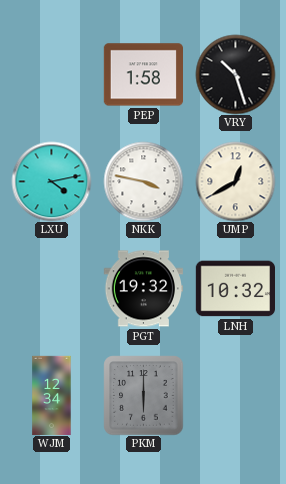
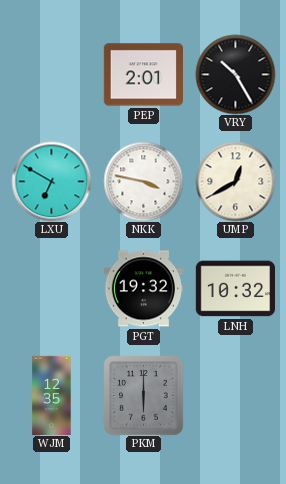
PEP: 1:58 -> 2:01 (143, 75)
VRY: 10:27 -> 10:25 (235, 74)
LXU: 4:13 -> 6:50 (51, 181)
WJM: 12:34 -> 12:35 (52, 395)
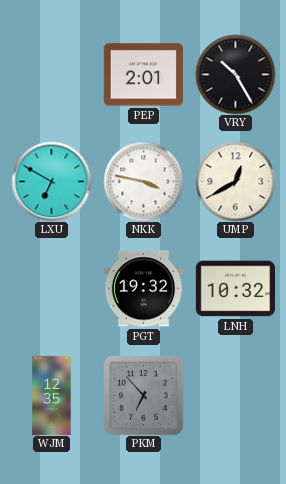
PKM: 6:00 -> 6:53 (143, 395)
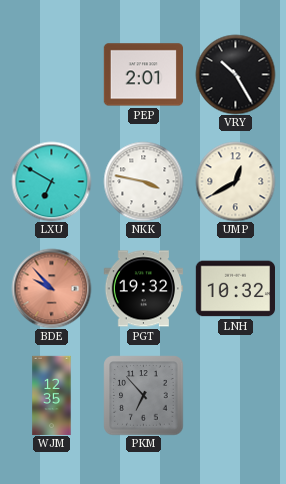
BDE: none -> 9:53 (51, 288)
